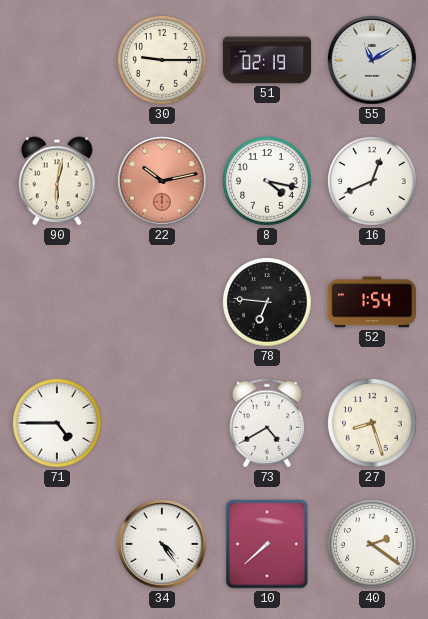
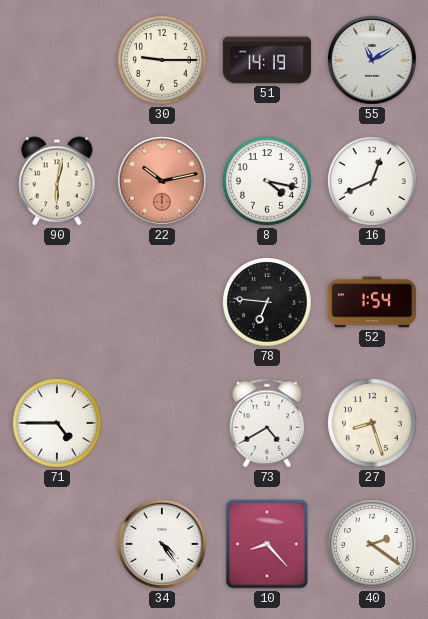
51: 02:19 -> 14:19 (267, 60)
10: 7:38 -> 8:23 (267, 544)
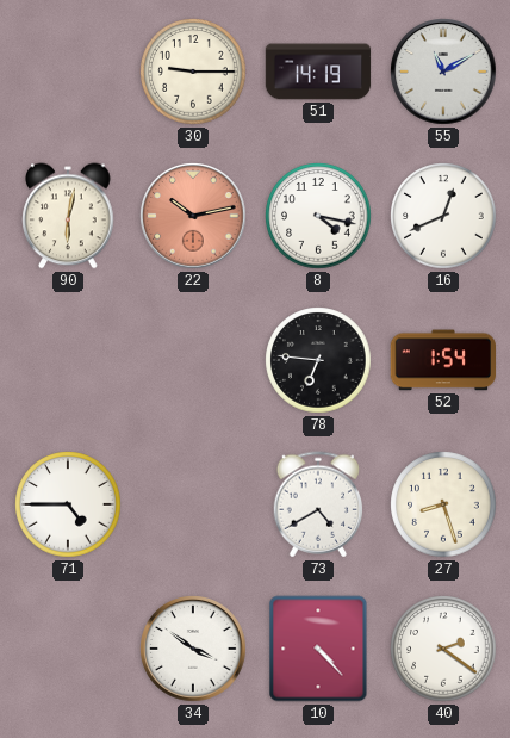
34: 4:24 -> 3:51 (193, 649)
10: 8:23 -> 4:23 (318, 649)
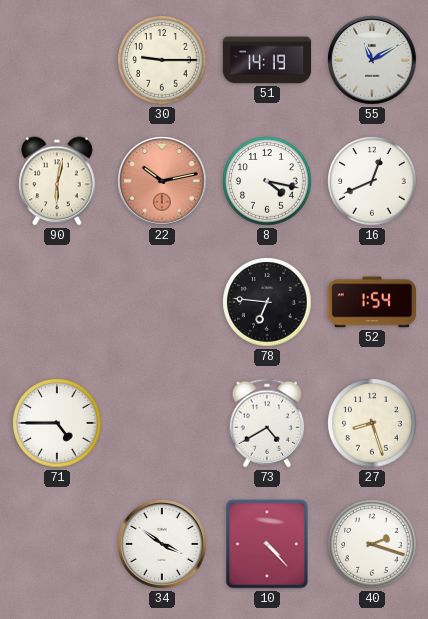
40: 2:21 -> 2:18 (372, 544)
